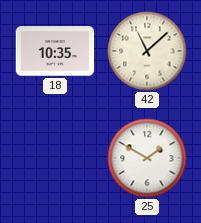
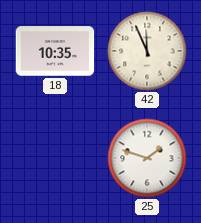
42: 11:08 -> 11:56 (147, 51)
25: 1:50 -> 1:48 (147, 158)
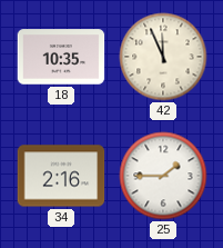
34: none -> 2:16 (61, 176)
25: 1:48 -> 1:45 (163, 176)
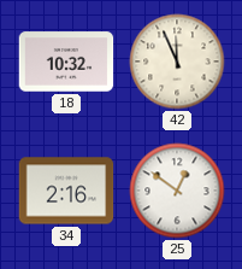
18: 10:35 -> 10:32 (66, 62)
25: 1:45 -> 12:51 (177, 191)
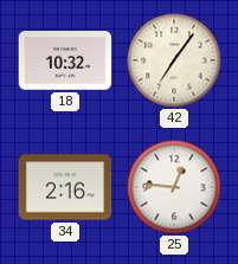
42: 11:56 -> 7:06 (174, 60)
25: 12:51 -> 12:46 (174, 187)
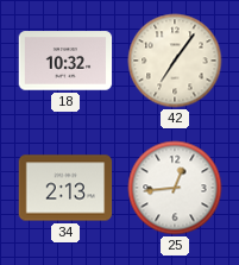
34: 2:16 -> 2:13 (65, 188)
25: 12:46 -> 12:44 (175, 188)
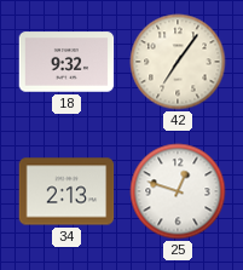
18: 10:32 -> 9:32 (66, 62)
25: 12:44 -> 12:48 (178, 191)
